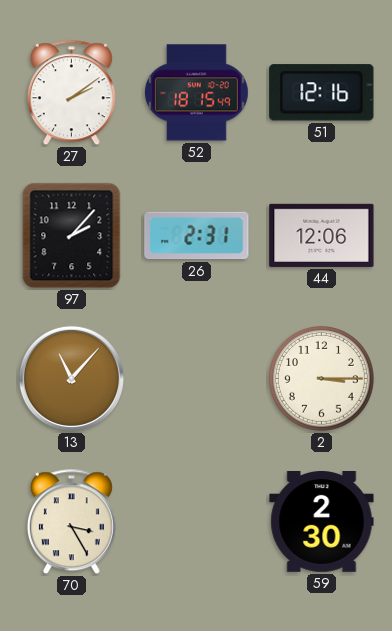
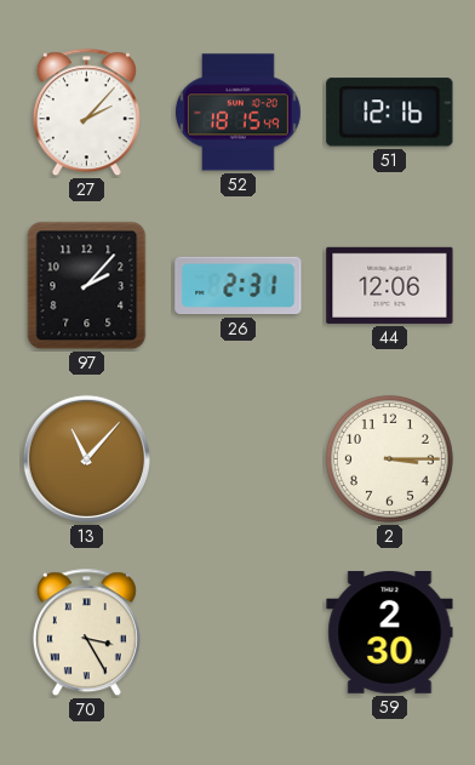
27: 2:09 -> 2:07 (86, 113)
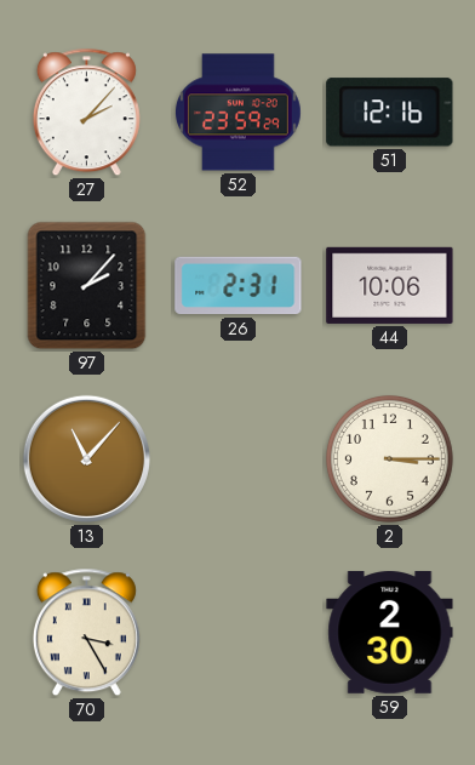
52: 18:15 -> 23:59 (237, 113)
44: 12:06 -> 10:06 (390, 285)
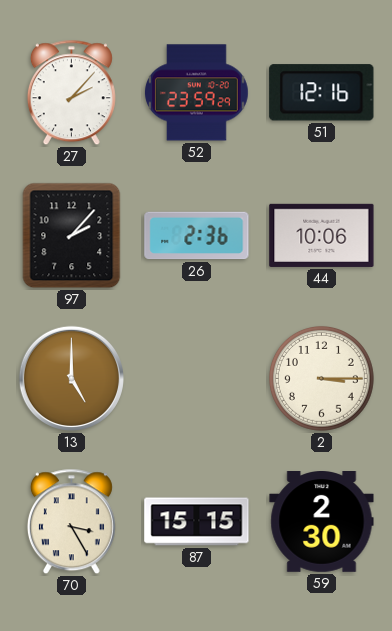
26: 2:31 -> 2:36 (197, 236)
13: 11:07 -> 5:00 (71, 378)
87: none -> 15:15 (197, 522)
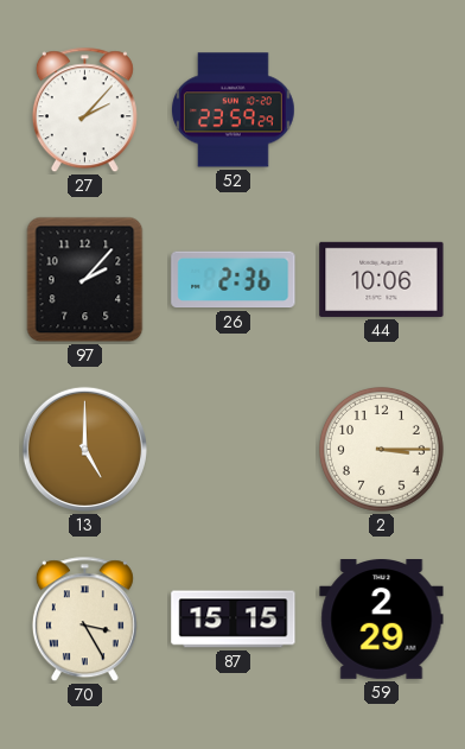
51: 12:16 -> none (322, 93)
59: 2:30 -> 2:29 (382, 620)
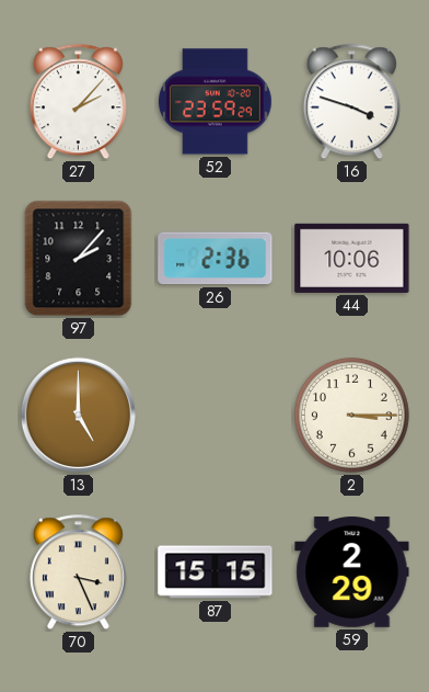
16: none -> 3:48 (351, 102)
70: 3:25 -> 3:26 (78, 572)
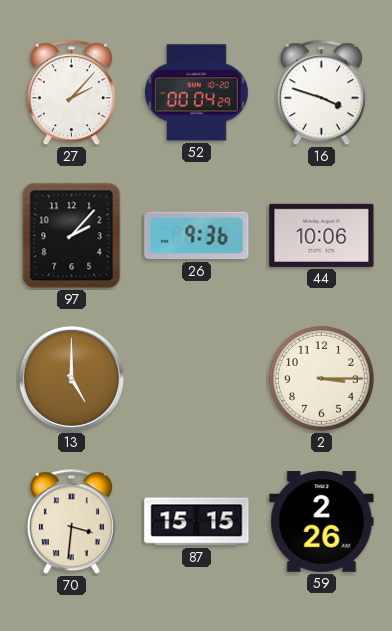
52: 23:59 -> 00:04 (196, 93)
26: 2:36 -> 9:36 (197, 236)
70: 3:26 -> 3:31 (71, 522)
59: 2:29 -> 2:26 (322, 522)
